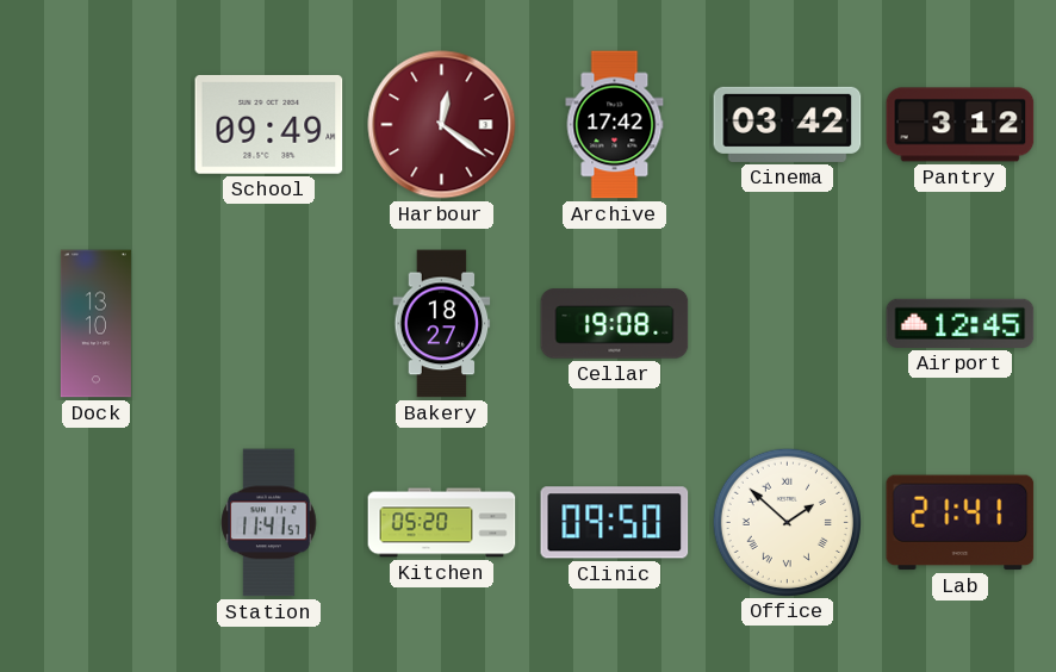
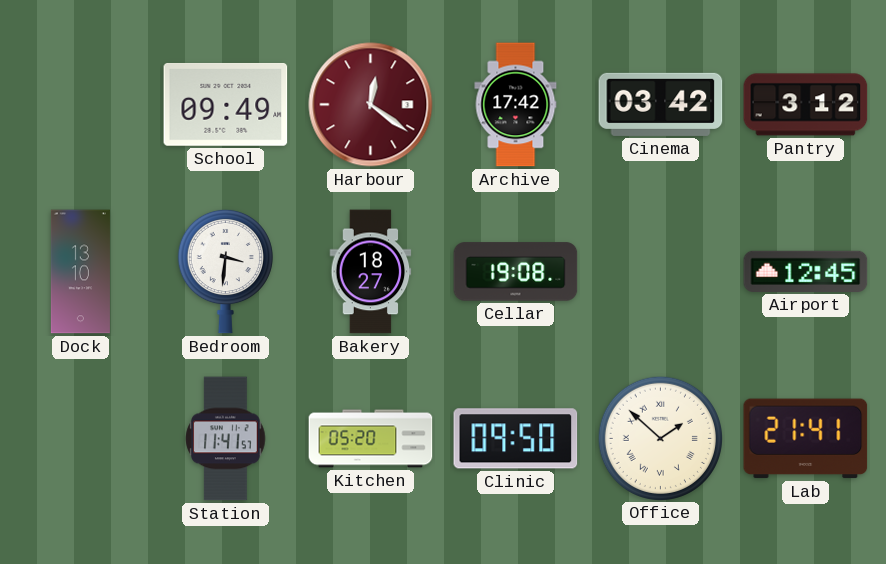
Bedroom: none -> 3:31 (225, 271)
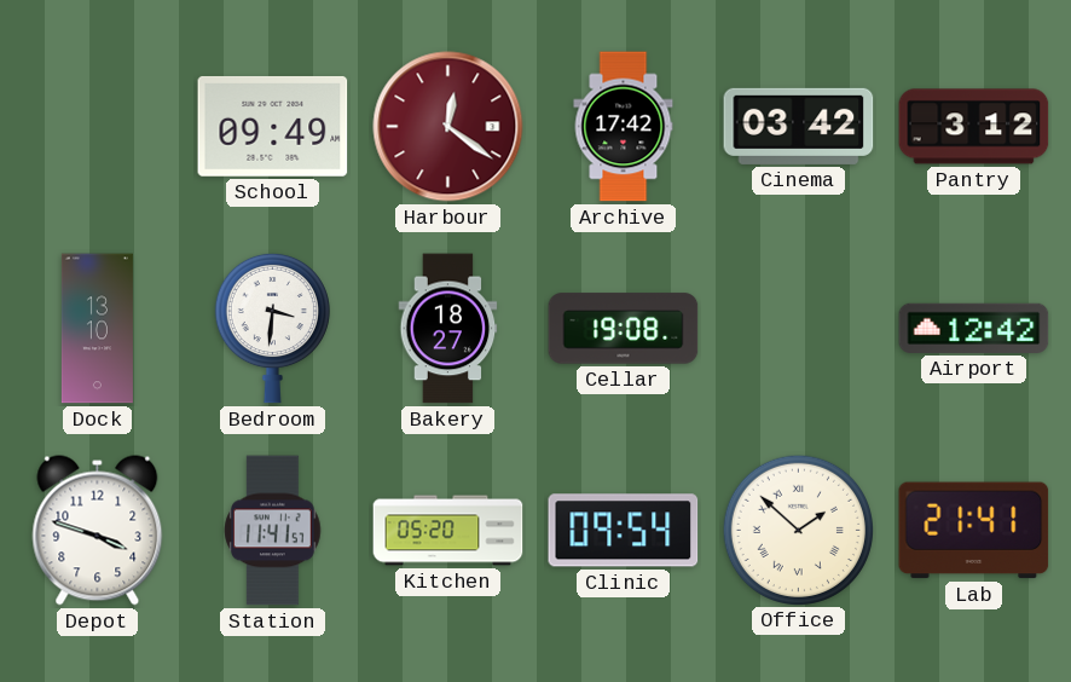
Airport: 12:45 -> 12:42 (974, 328)
Depot: none -> 3:48 (98, 531)
Clinic: 09:50 -> 09:54 (624, 531)
